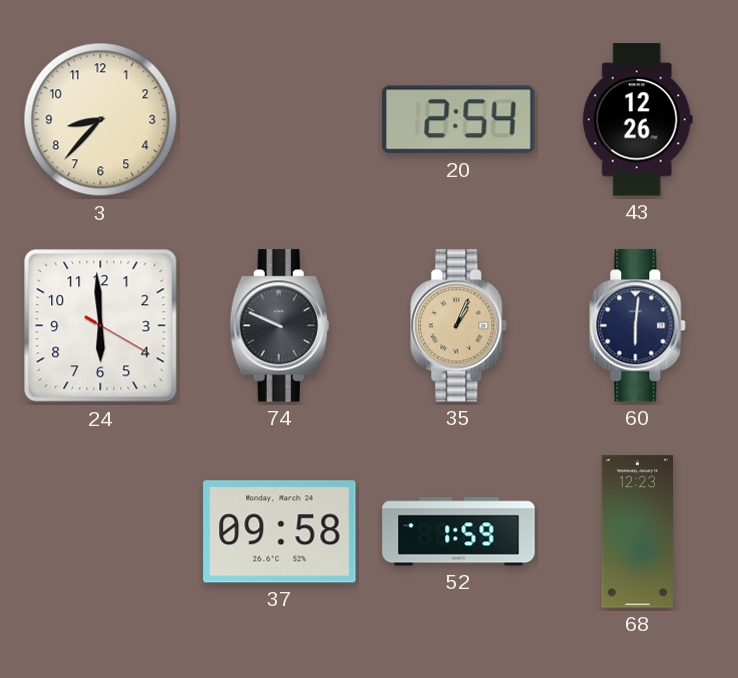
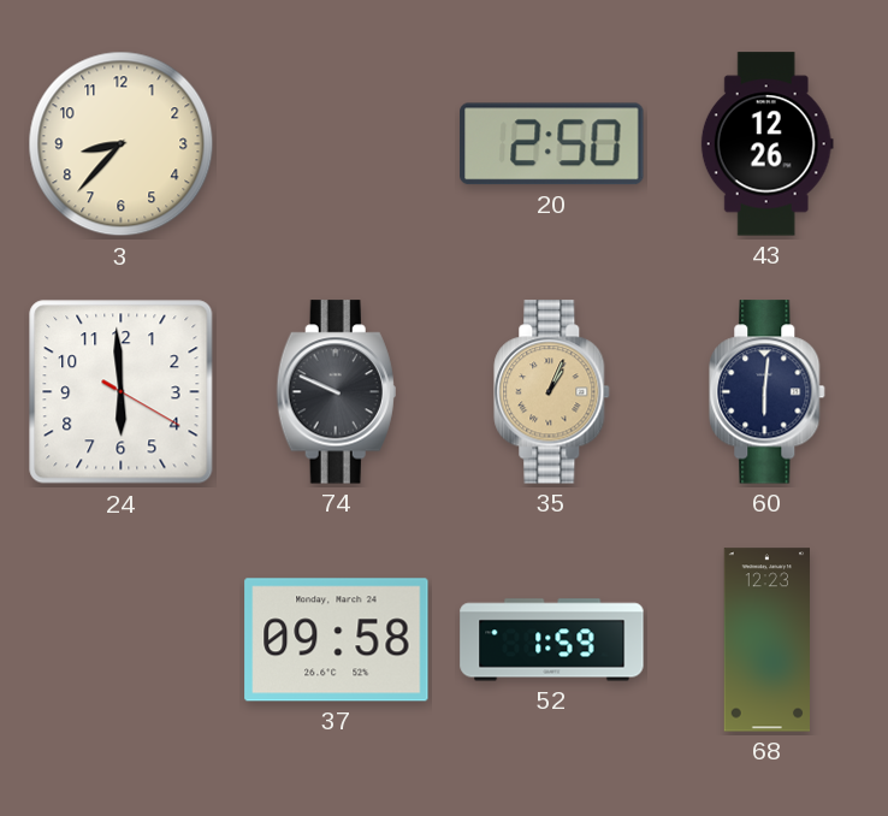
20: 2:54 -> 2:50 (552, 144)
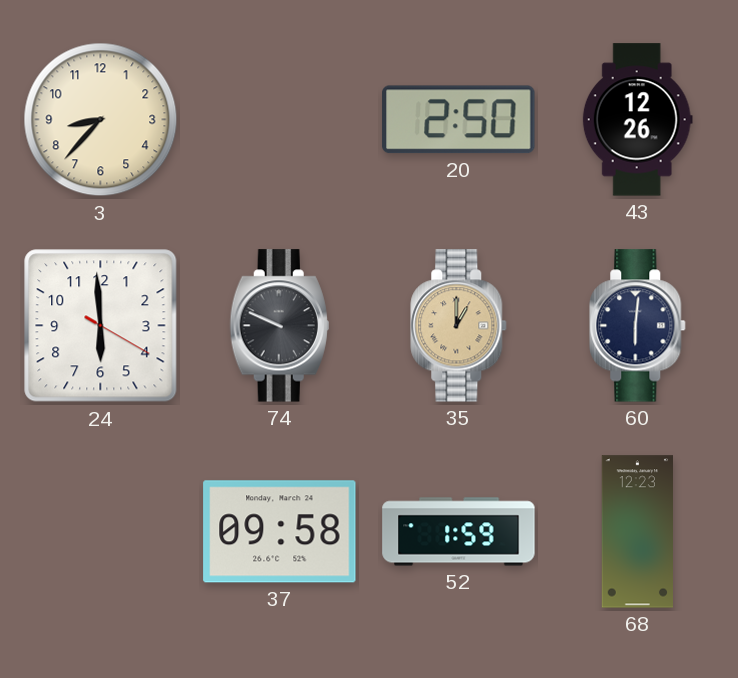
35: 1:04 -> 1:00 (459, 326)
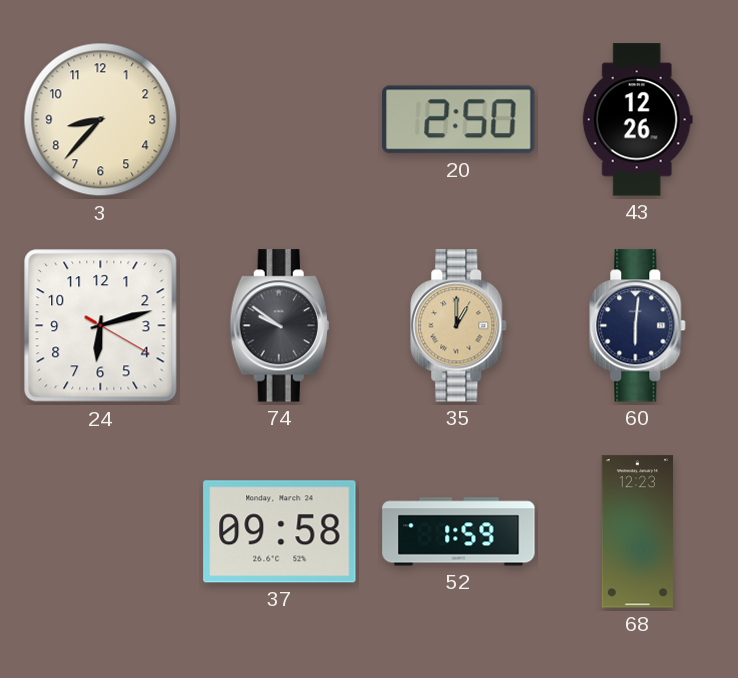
24: 5:59 -> 6:12 (101, 326)
74: 9:49 -> 9:51 (279, 326)
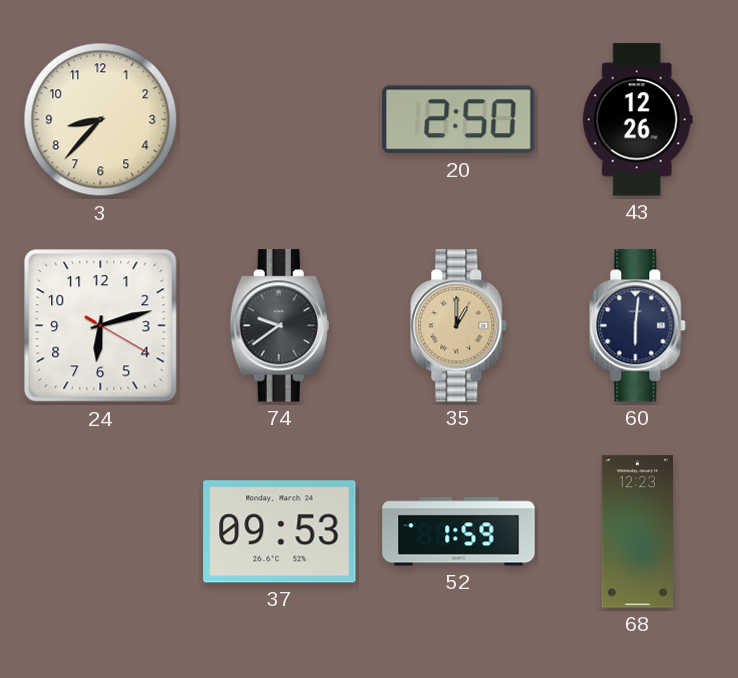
74: 9:51 -> 9:39 (279, 326)
37: 09:58 -> 09:53 (280, 532)
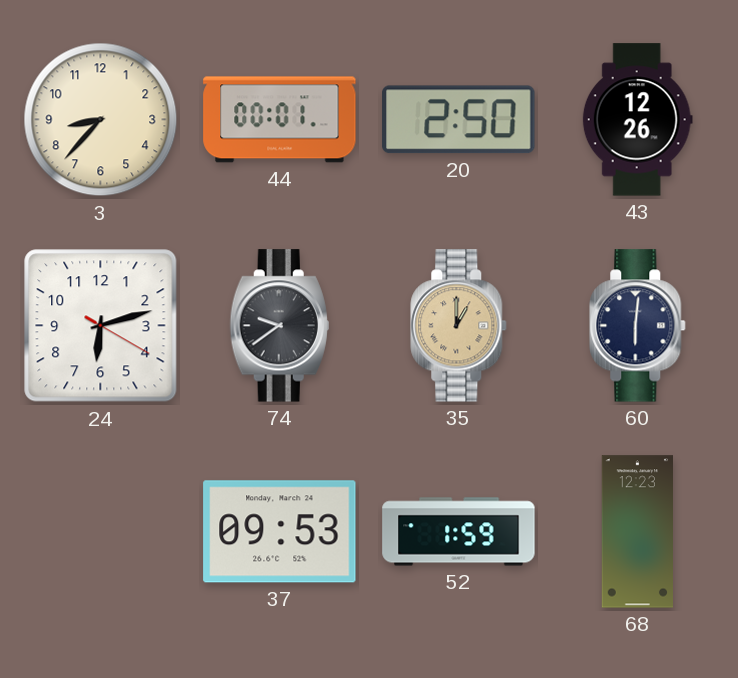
44: none -> 00:01 (280, 120)
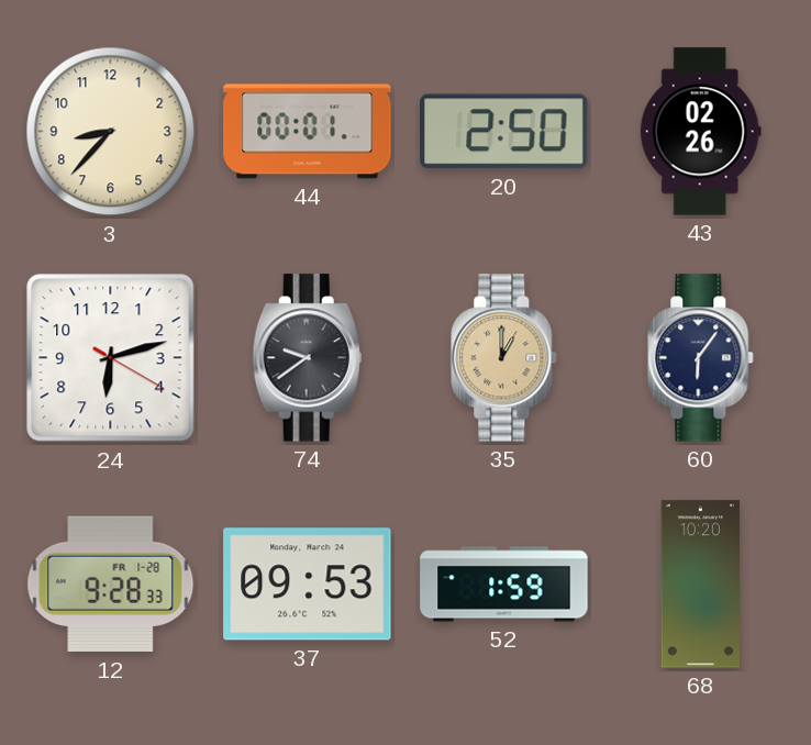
43: 12:26 -> 02:26 (700, 132)
60: 6:01 -> 6:06 (701, 358)
12: none -> 9:28 (111, 585)
68: 12:23 -> 10:20 (700, 585)
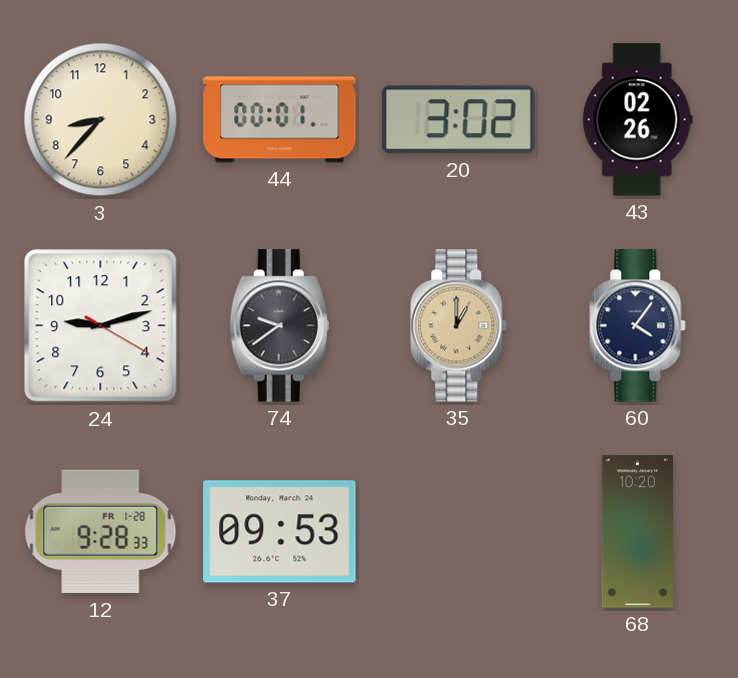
20: 2:50 -> 3:02 (459, 120)
24: 6:12 -> 9:12 (101, 326)
60: 6:06 -> 4:06 (638, 326)
52: 1:59 -> none (504, 585)
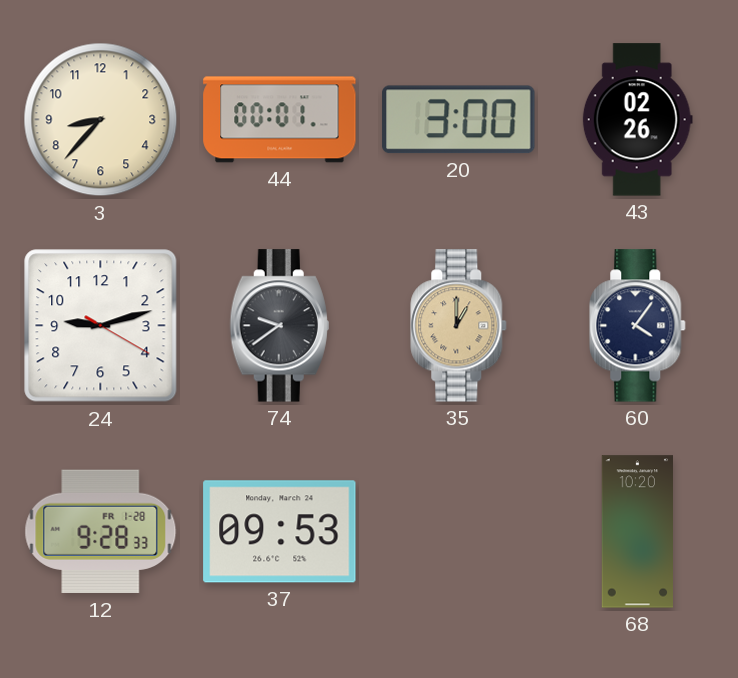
20: 3:02 -> 3:00 (459, 120)
